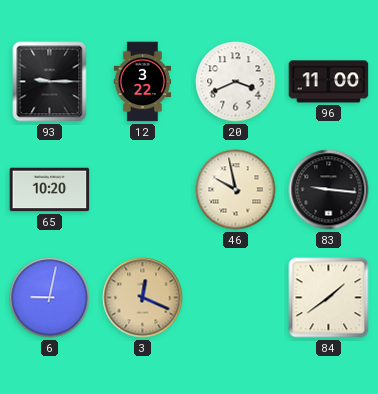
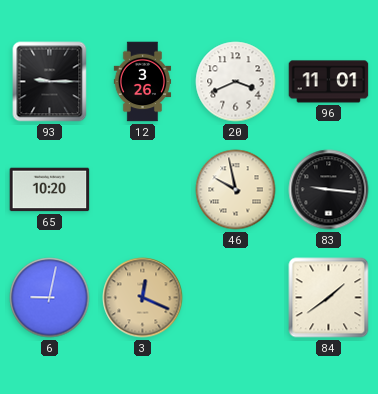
12: 3:22 -> 3:26 (143, 82)
96: 11:00 -> 11:01 (329, 82)
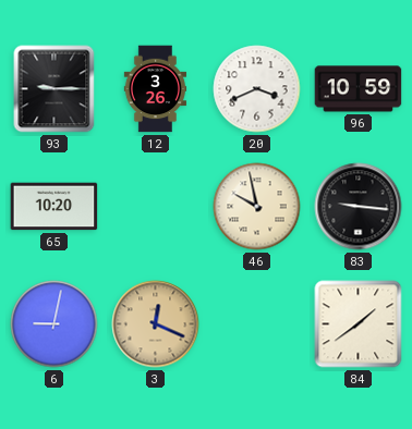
96: 11:01 -> 10:59 (359, 89)
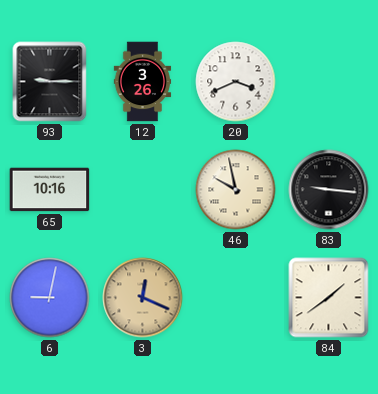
96: 10:59 -> none (359, 89)
65: 10:20 -> 10:16 (50, 190)
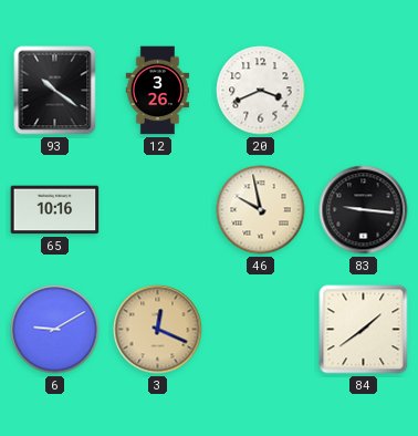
93: 9:15 -> 10:21 (55, 91)
6: 9:02 -> 9:10 (55, 330)
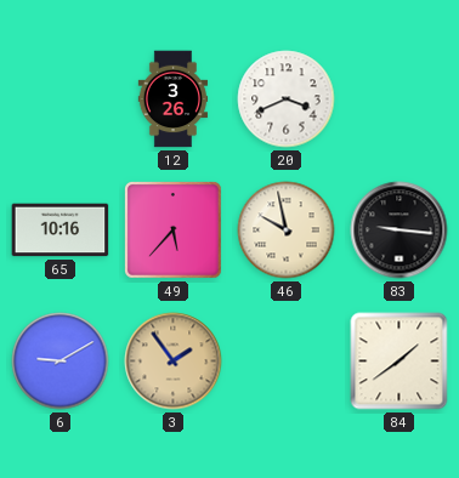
93: 10:21 -> none (55, 91)
49: none -> 5:37 (174, 231)
3: 12:19 -> 1:54 (174, 362)
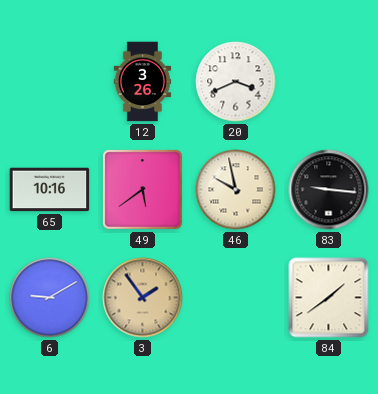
49: 5:37 -> 5:39 (143, 190)
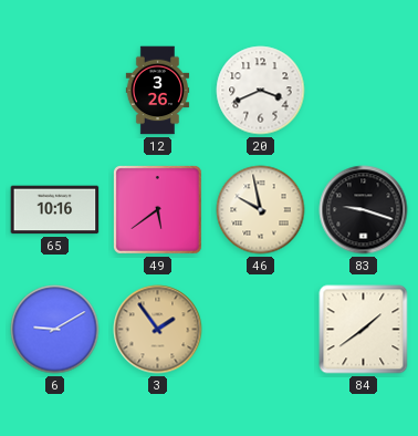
83: 9:16 -> 9:18 (364, 210)
